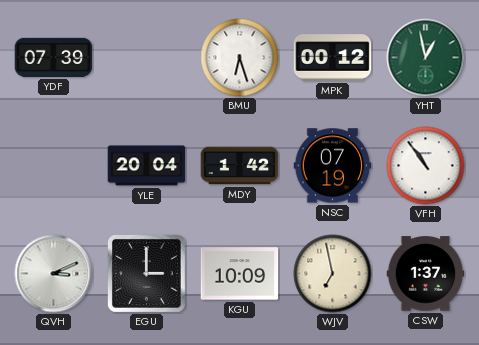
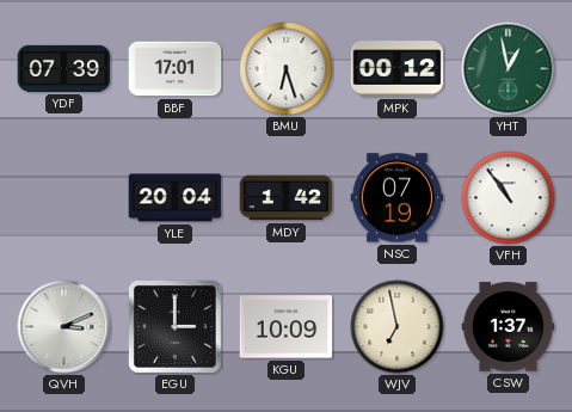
BBF: none -> 17:01 (176, 69)
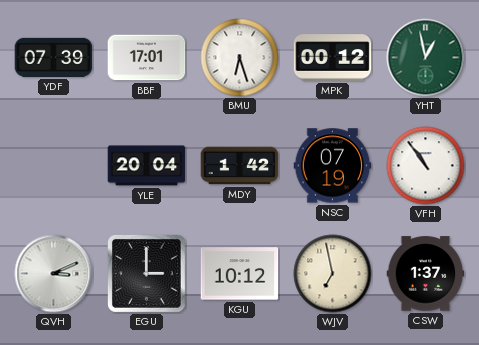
KGU: 10:09 -> 10:12 (240, 274)
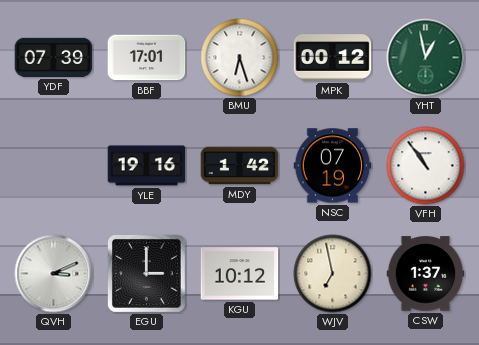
YLE: 20:04 -> 19:16 (147, 166)
